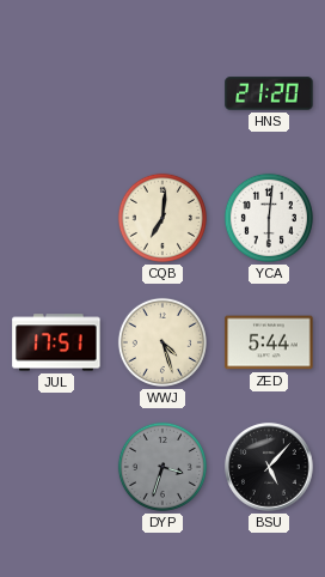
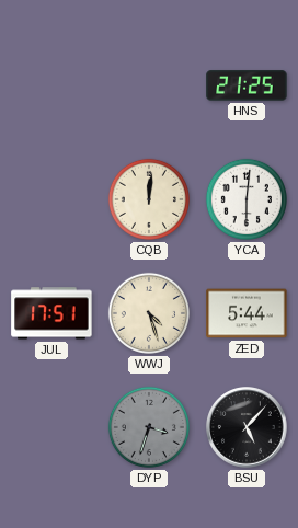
HNS: 21:20 -> 21:25 (247, 85)
CQB: 7:01 -> 12:01 (149, 199)
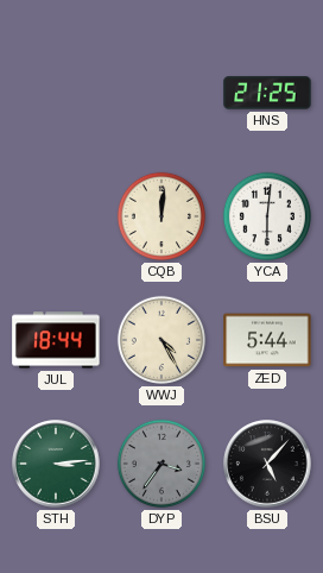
JUL: 17:51 -> 18:44 (56, 340)
WWJ: 4:27 -> 4:25 (161, 340)
STH: none -> 3:14 (56, 464)
DYP: 3:33 -> 3:36 (161, 464)
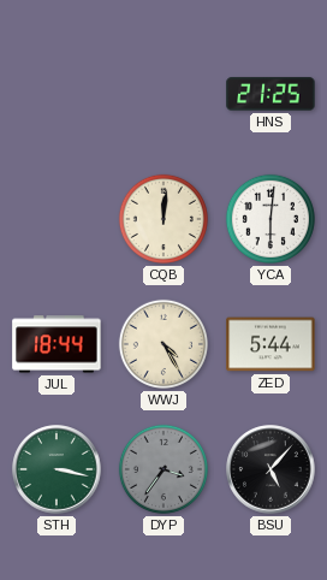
STH: 3:14 -> 3:17 (57, 469)
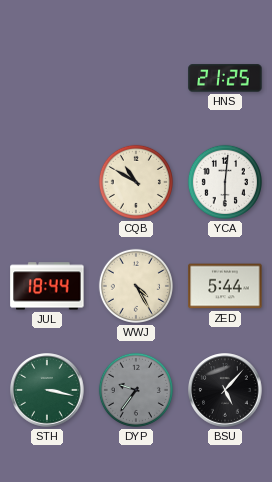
CQB: 12:01 -> 10:50 (136, 182)
DYP: 3:36 -> 9:36 (136, 390)
